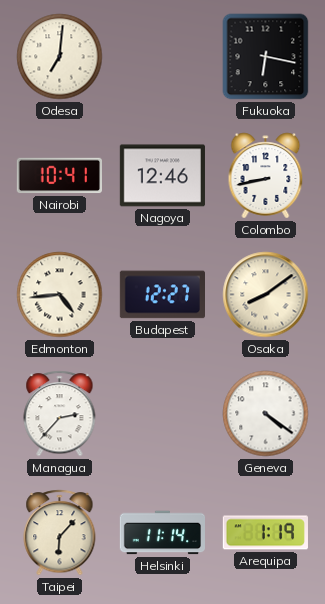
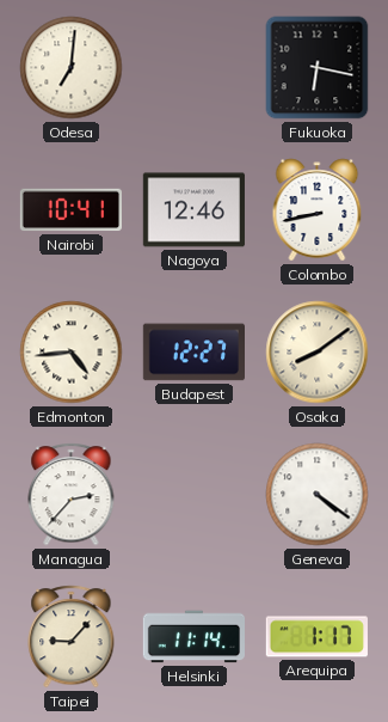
Taipei: 6:07 -> 9:07 (72, 637)
Arequipa: 1:19 -> 1:17 (316, 637)
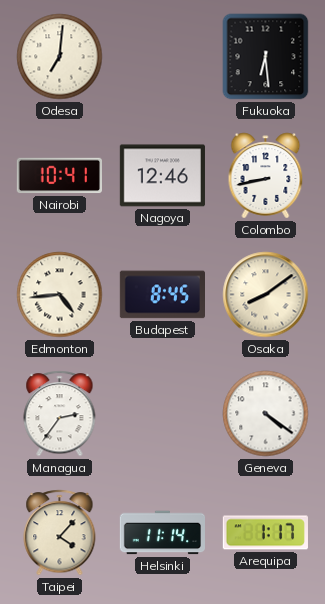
Fukuoka: 6:17 -> 6:29 (266, 57)
Budapest: 12:27 -> 8:45 (162, 295)
Managua: 2:37 -> 2:36 (60, 414)
Taipei: 9:07 -> 4:07 (60, 533)
